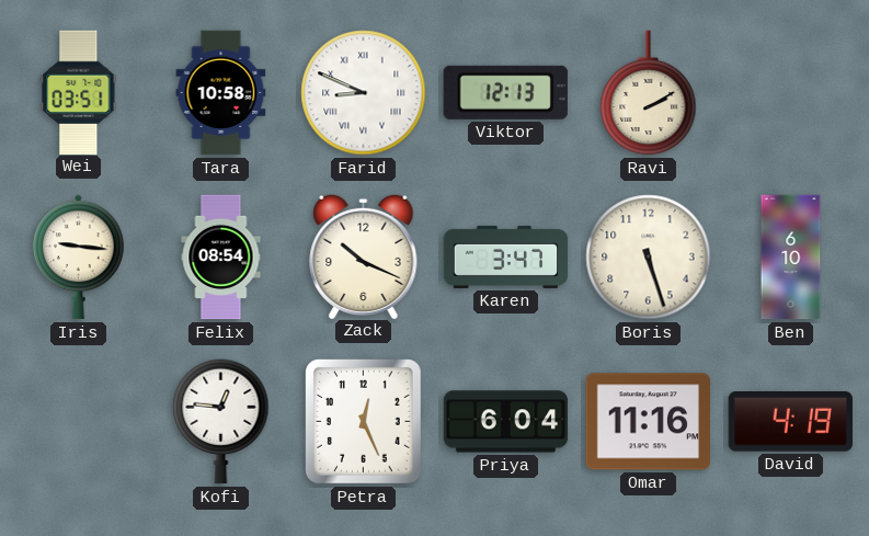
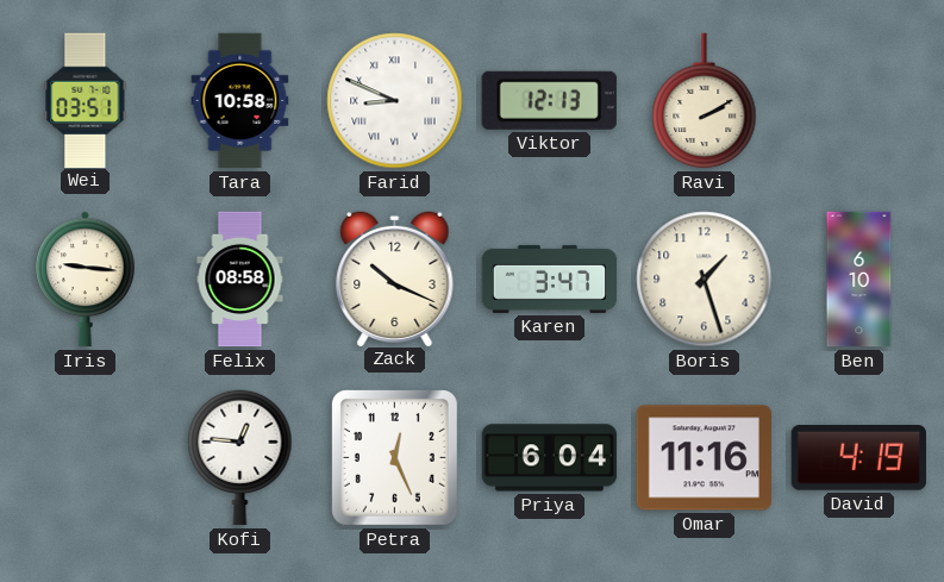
Felix: 08:54 -> 08:58 (240, 280)
Boris: 5:27 -> 1:27 (705, 280)
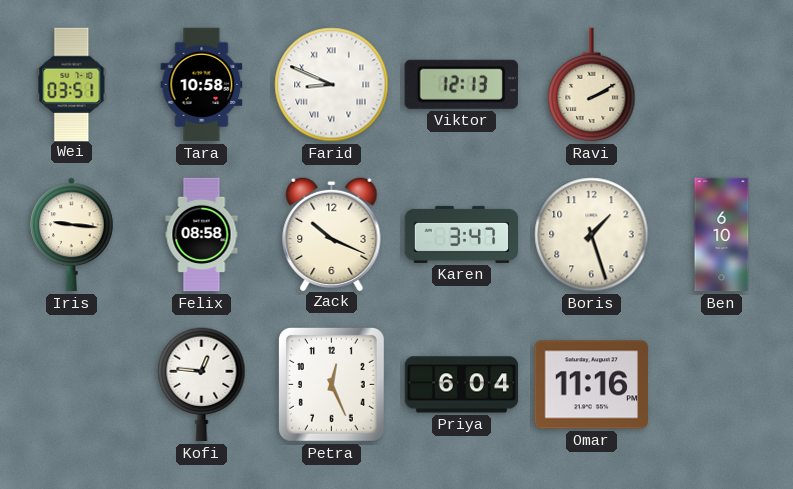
David: 4:19 -> none (858, 458)
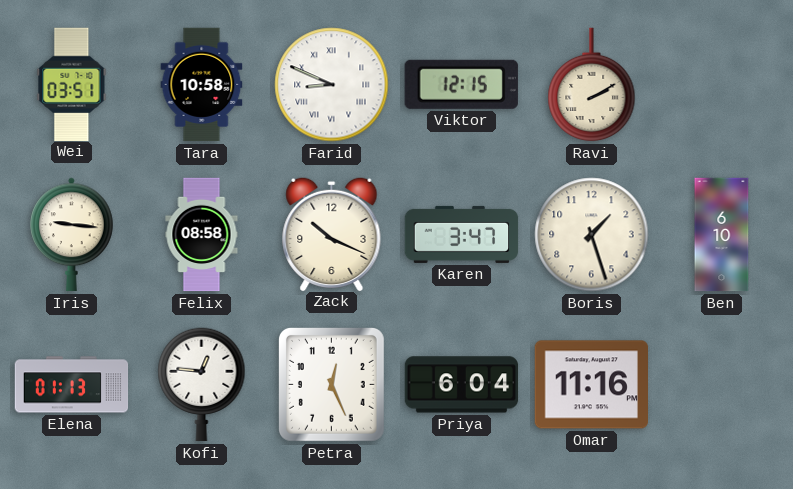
Viktor: 12:13 -> 12:15 (461, 84)
Elena: none -> 01:13 (72, 385)
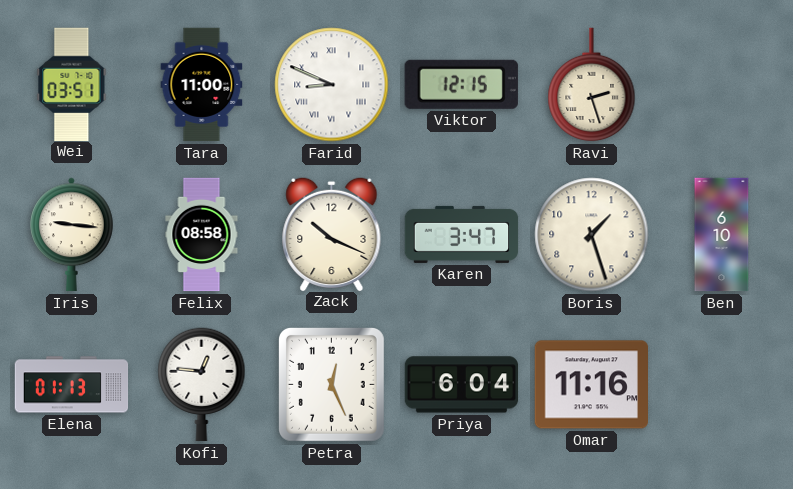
Tara: 10:58 -> 11:00 (202, 85)
Ravi: 2:10 -> 2:27 (592, 85)
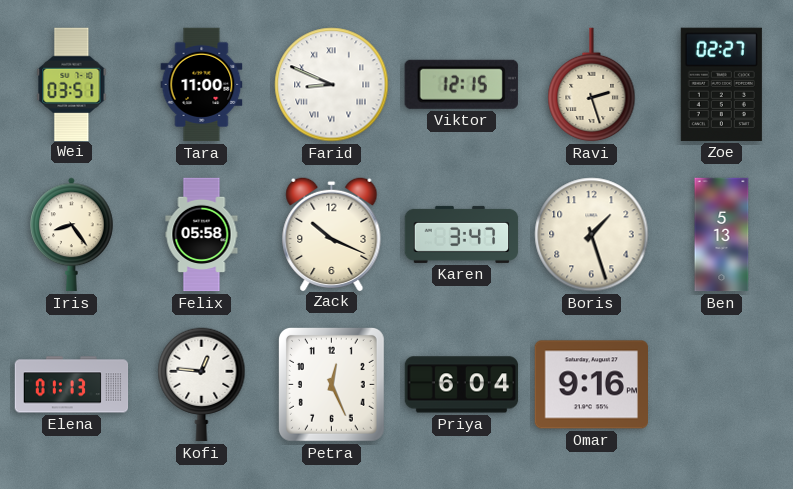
Zoe: none -> 02:27 (721, 84)
Iris: 9:16 -> 8:24 (72, 235)
Felix: 08:58 -> 05:58 (202, 235)
Ben: 6:10 -> 5:13 (722, 235)
Omar: 11:16 -> 9:16 (591, 385)
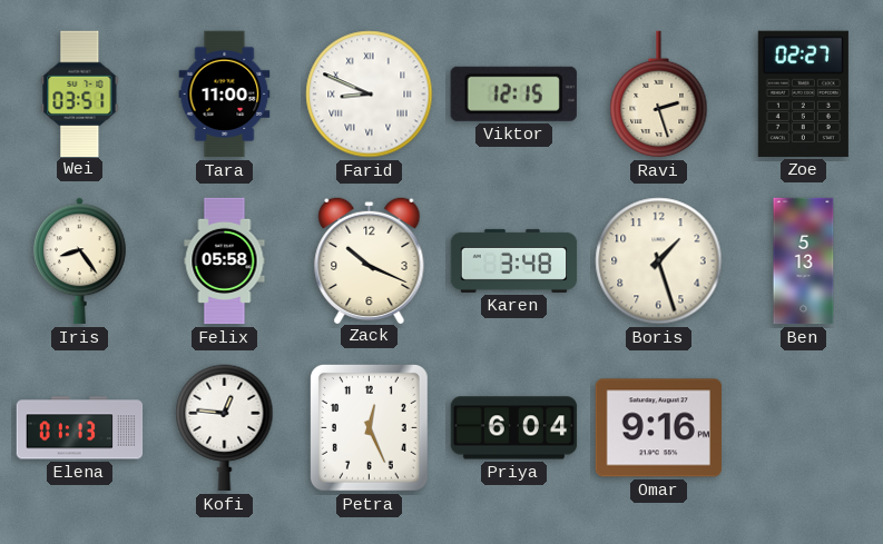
Karen: 3:47 -> 3:48 (514, 260)
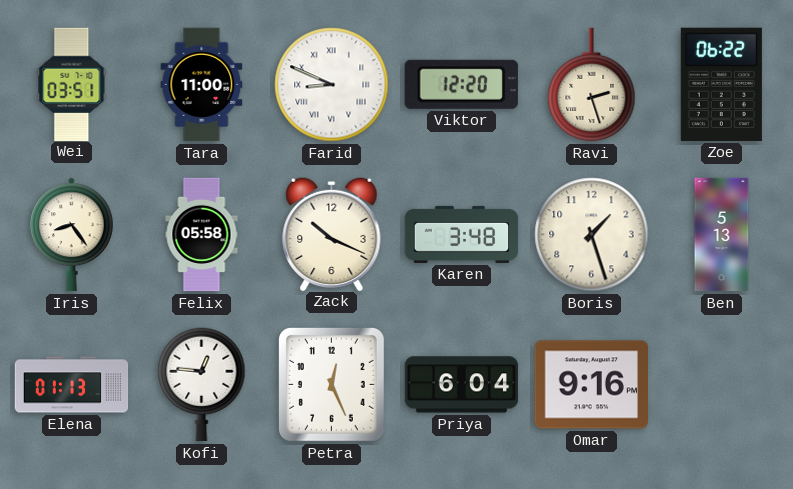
Viktor: 12:15 -> 12:20 (461, 84)
Zoe: 02:27 -> 06:22 (721, 84)
